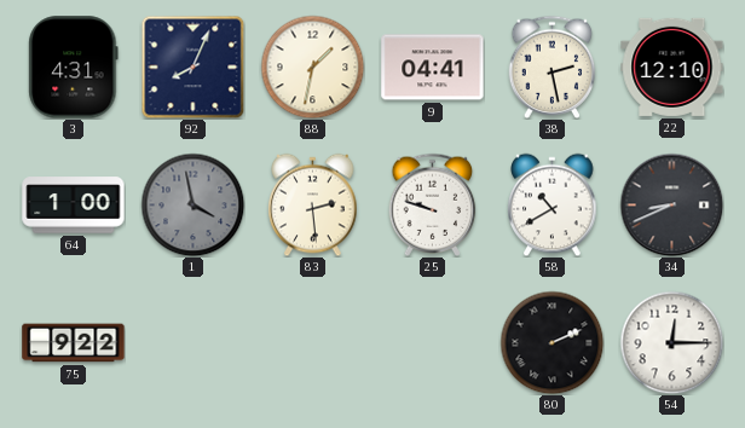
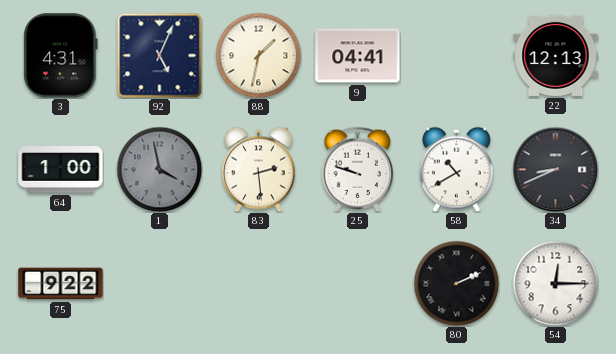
92: 8:04 -> 5:04 (159, 55)
38: 2:28 -> none (553, 66)
22: 12:10 -> 12:13 (556, 55)
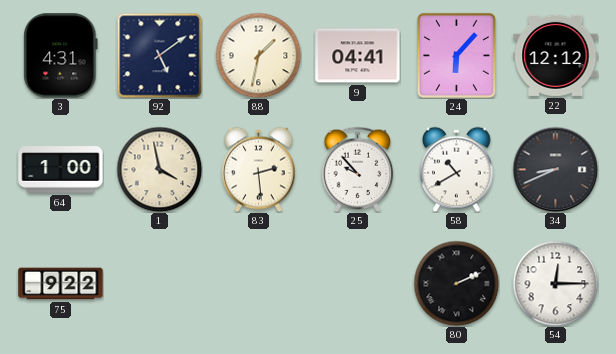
92: 5:04 -> 5:09 (159, 55)
24: none -> 6:07 (456, 55)
22: 12:13 -> 12:12 (556, 55)
1 dial: grey -> cream (159, 169)
25: 9:48 -> 9:53 (358, 169)
